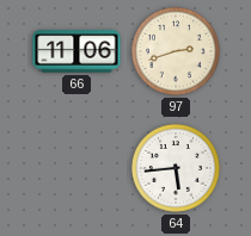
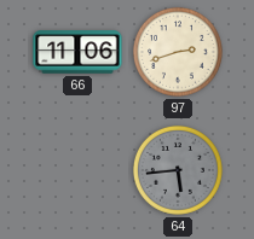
64 dial: white -> grey (178, 170)
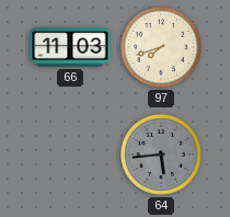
66: 11:06 -> 11:03 (70, 47)
97: 2:42 -> 7:42 (161, 47)
